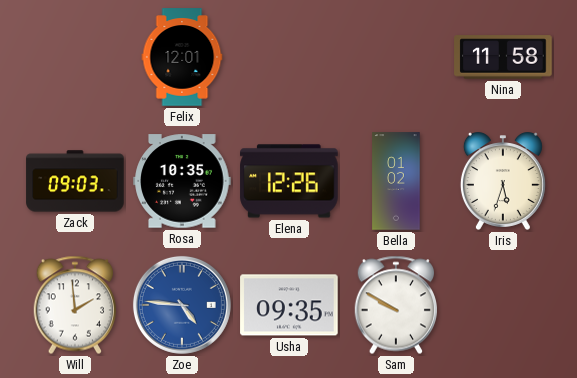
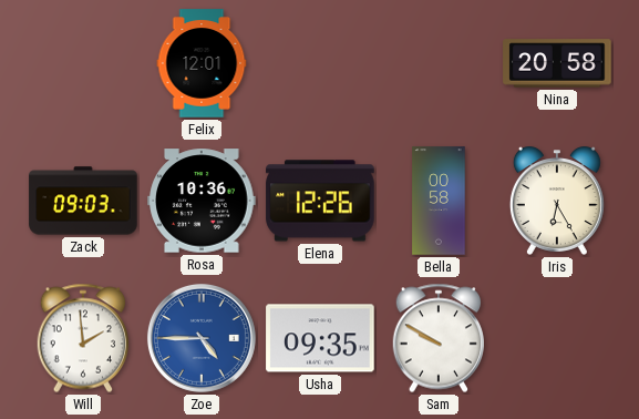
Nina: 11:58 -> 20:58 (557, 63)
Rosa: 10:35 -> 10:36 (202, 201)
Bella: 01:02 -> 00:58 (439, 201)
Iris: 5:33 -> 6:25 (557, 201)
Zoe: 4:46 -> 4:45 (202, 338)
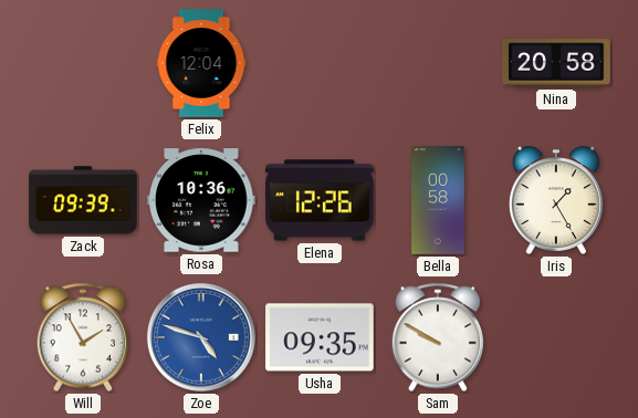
Felix: 12:01 -> 12:04 (201, 63)
Zack: 09:03 -> 09:39 (83, 200)
Iris: 6:25 -> 1:25 (556, 200)
Will: 1:59 -> 1:55 (82, 337)
Zoe: 4:45 -> 4:48 (201, 337)
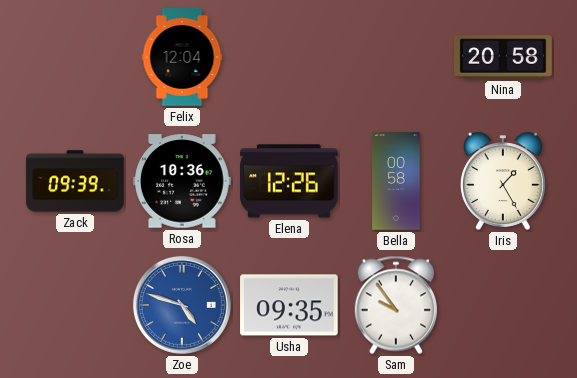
Will: 1:55 -> none (82, 337)
Sam: 9:50 -> 9:54 (395, 305)
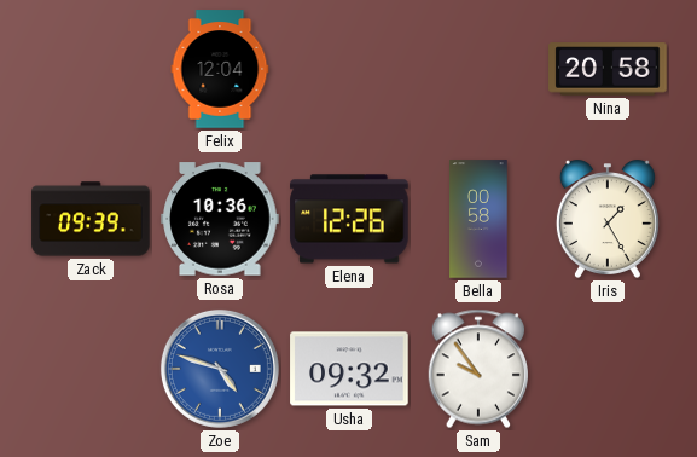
Usha: 09:35 -> 09:32 (349, 369)
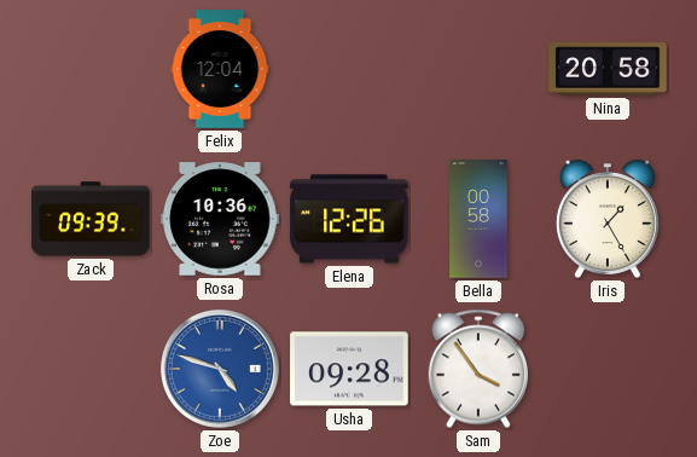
Usha: 09:32 -> 09:28 (349, 369)
Sam: 9:54 -> 3:54 (477, 369)
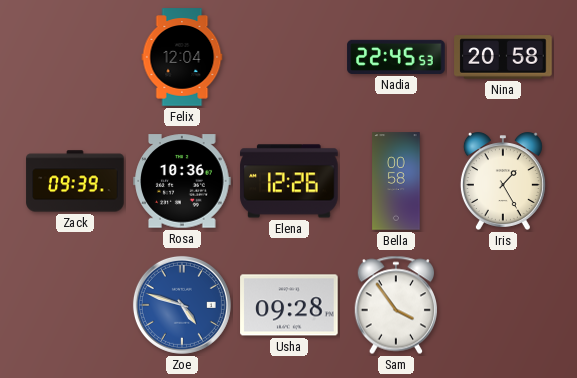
Nadia: none -> 22:45 (396, 57)
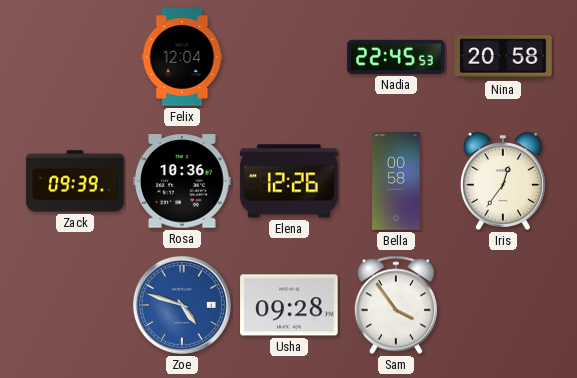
Iris: 1:25 -> 12:36 (503, 181)
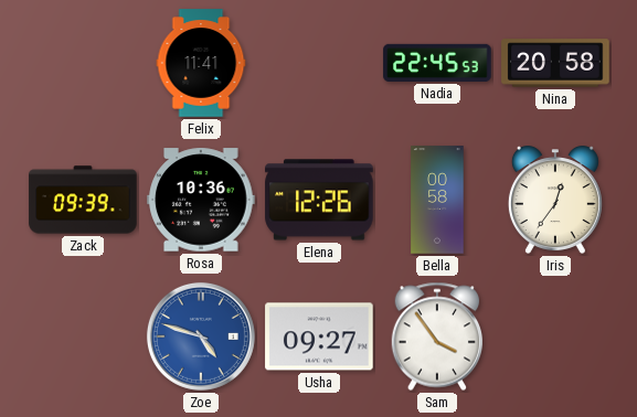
Felix: 12:04 -> 11:41 (201, 63)
Usha: 09:28 -> 09:27 (319, 336)
